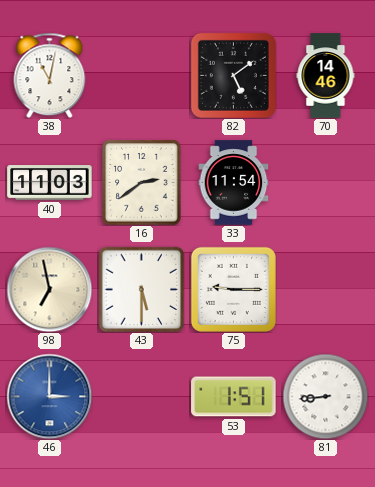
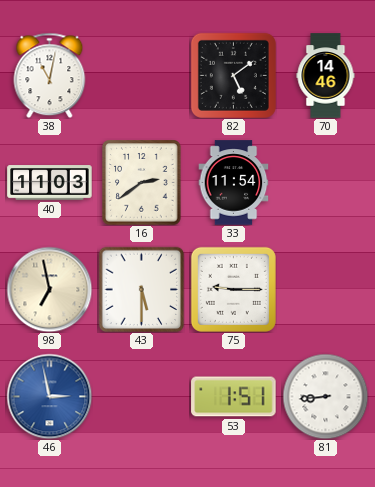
46: 3:00 -> 2:58 (49, 396)
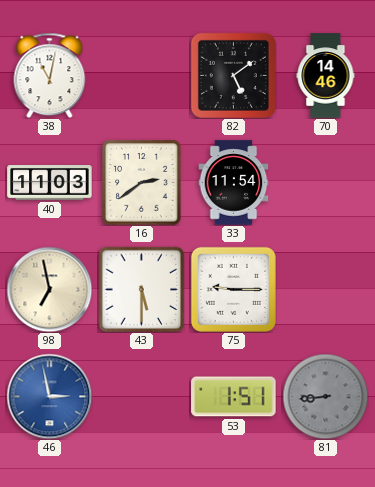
81 dial: white -> grey (325, 396)
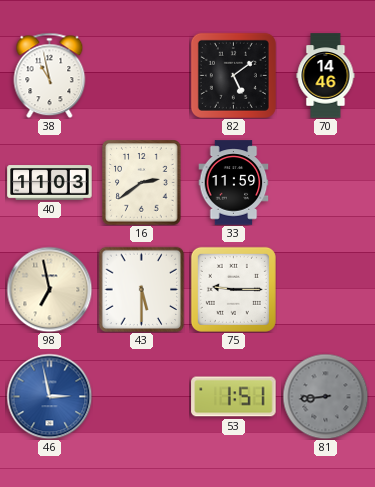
38: 11:02 -> 10:58 (50, 75)
33: 11:54 -> 11:59 (234, 183)
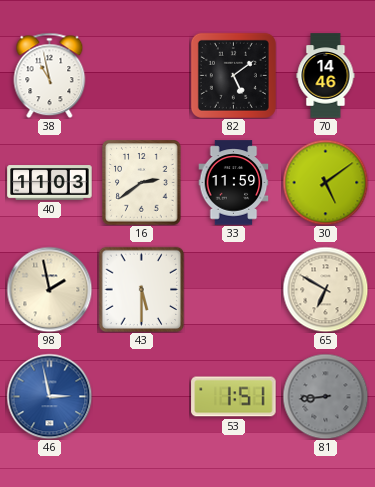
30: none -> 5:09 (325, 182)
98: 6:58 -> 1:58 (49, 289)
75: 9:15 -> none (233, 289)
65: none -> 6:50 (325, 289)
